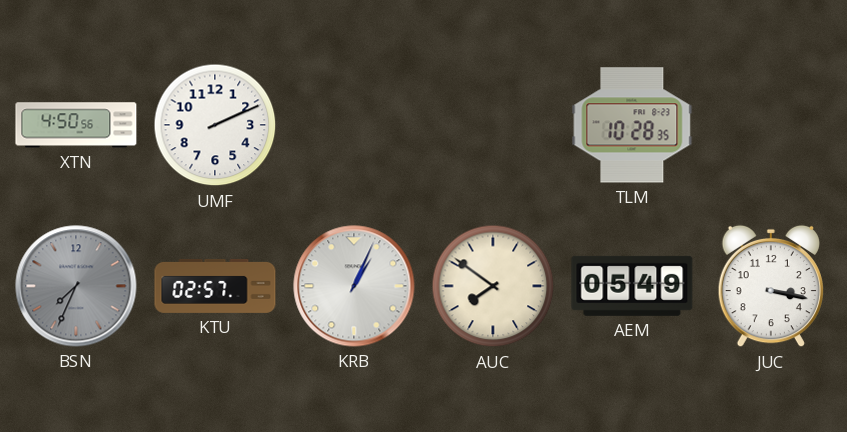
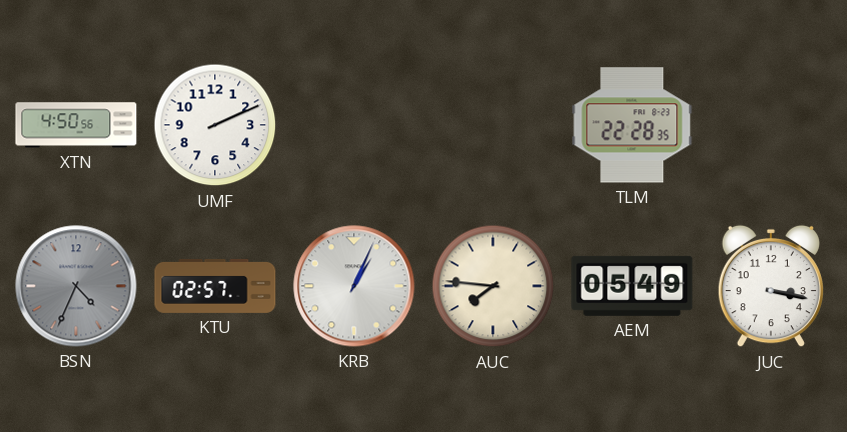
TLM: 10:28 -> 22:28 (632, 125)
BSN: 7:34 -> 4:34 (76, 286)
AUC: 7:51 -> 7:46 (493, 286)
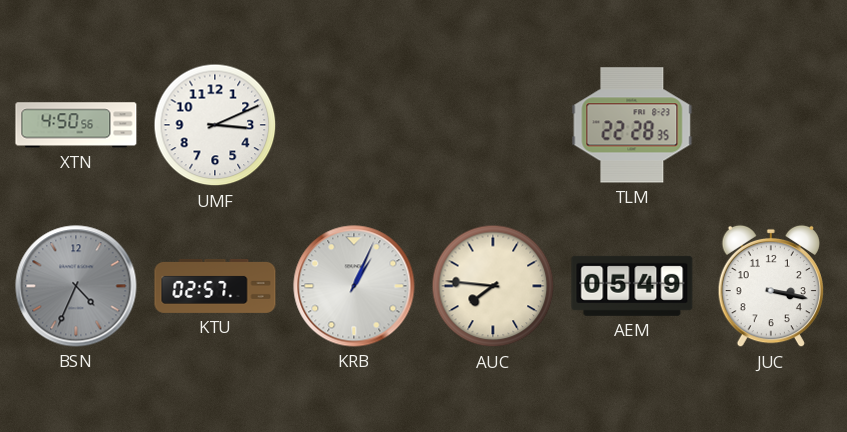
UMF: 2:11 -> 3:11 (215, 125)
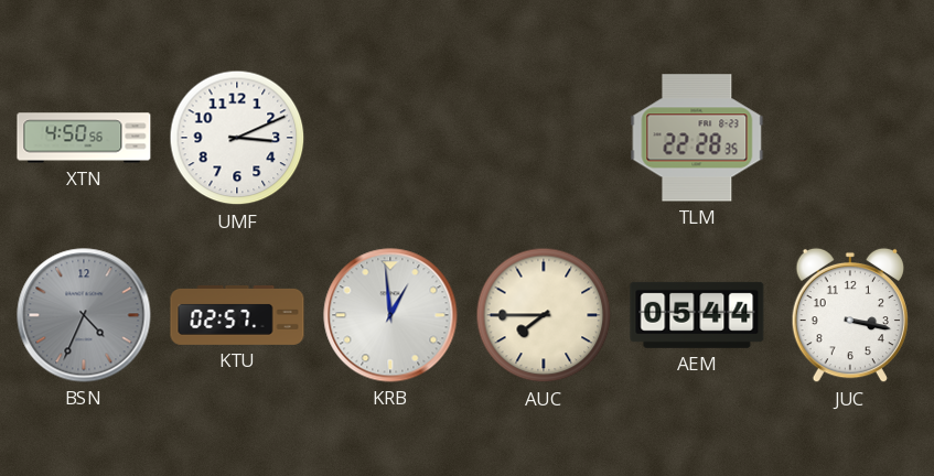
KRB: 1:04 -> 12:59 (390, 315)
AUC: 7:46 -> 7:45 (544, 315)
AEM: 05:49 -> 05:44 (697, 315)
